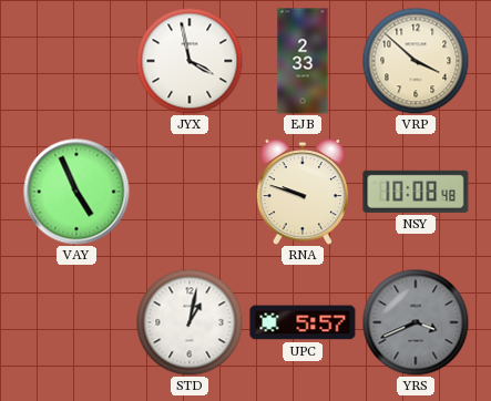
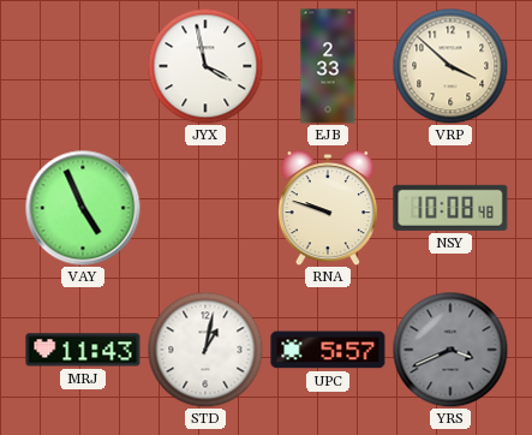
MRJ: none -> 11:43 (83, 350)
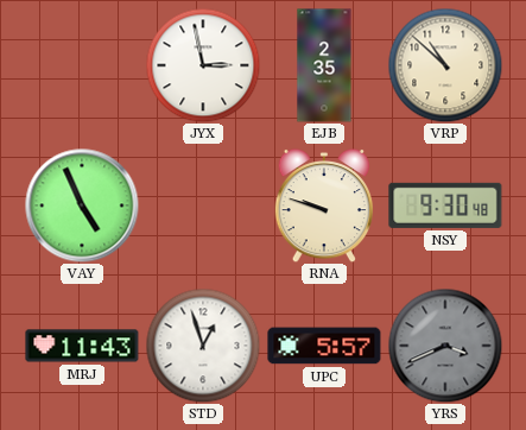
JYX: 3:58 -> 2:58 (203, 65)
EJB: 2:33 -> 2:35 (324, 65)
VRP: 3:52 -> 10:52 (445, 65)
NSY: 10:08 -> 9:30 (445, 205)
STD: 1:02 -> 12:57 (203, 346)
